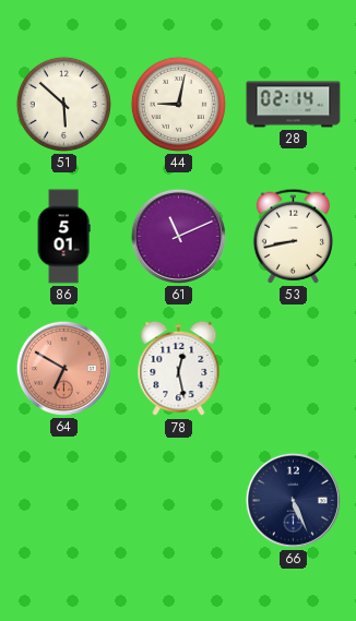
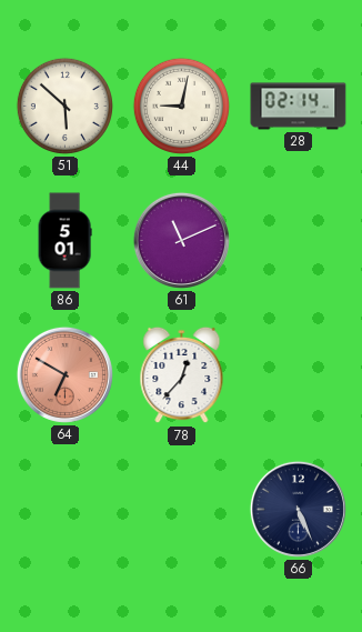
53: 8:43 -> none (293, 236)
78: 12:28 -> 12:37 (182, 375)
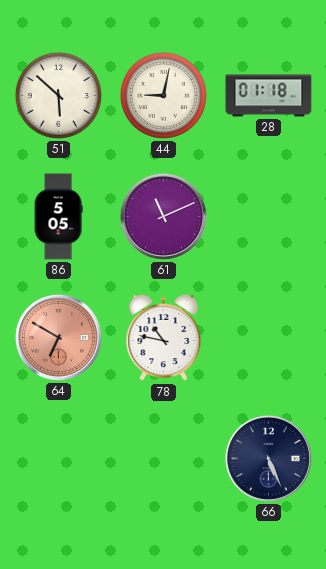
28: 02:14 -> 01:18 (269, 96)
86: 5:01 -> 5:05 (58, 217)
78: 12:37 -> 10:47 (164, 338)
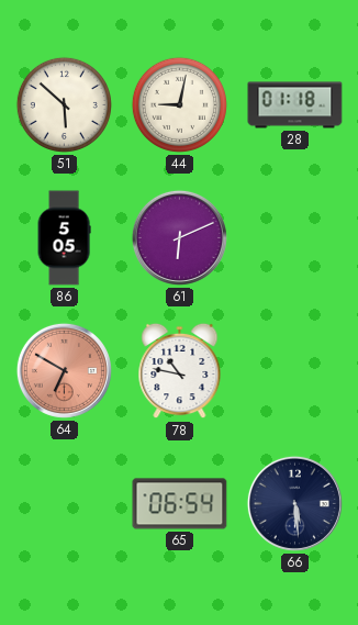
61: 11:11 -> 6:11 (179, 237)
65: none -> 06:54 (180, 504)
66: 5:26 -> 5:29 (294, 503)
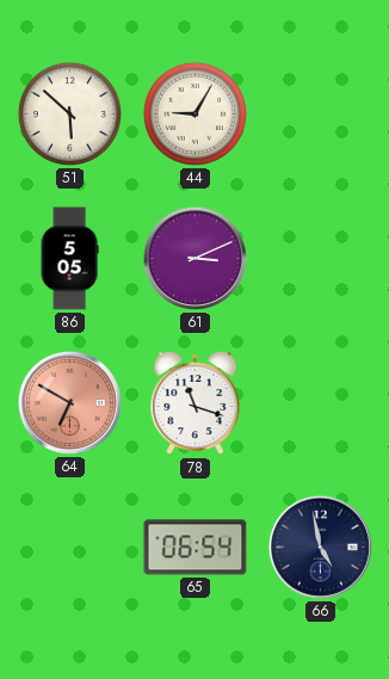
44: 9:02 -> 9:05 (194, 113)
28: 01:18 -> none (295, 105)
61: 6:11 -> 3:11 (194, 258)
78: 10:47 -> 11:18 (196, 403)
66: 5:29 -> 4:58 (320, 547)
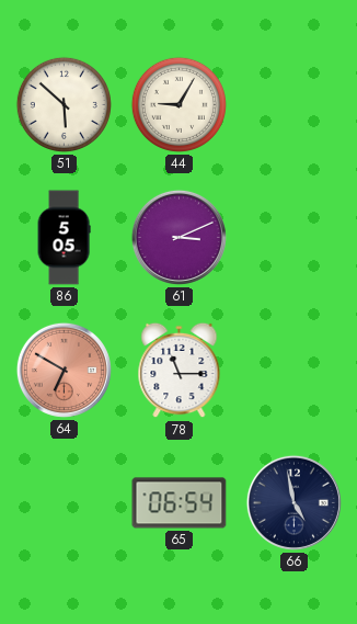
78: 11:18 -> 11:15 (180, 371)
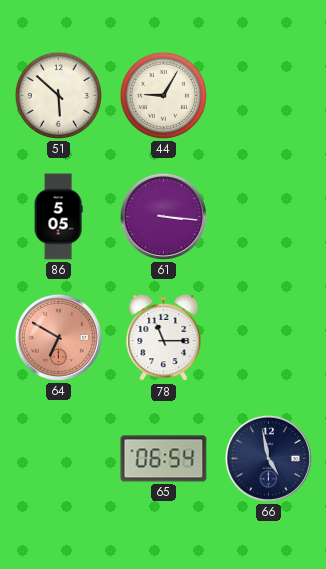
61: 3:11 -> 3:16 (163, 216)
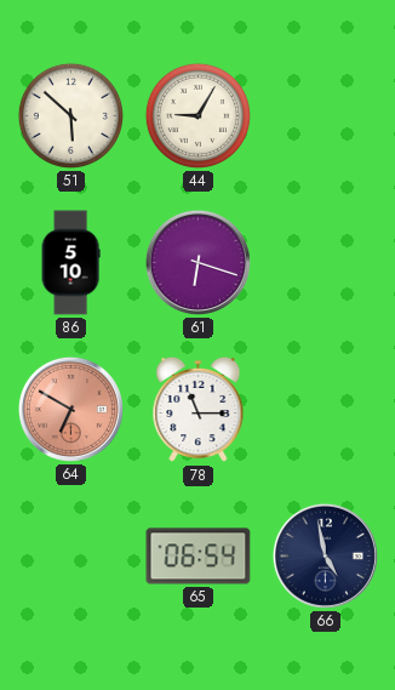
86: 5:05 -> 5:10 (70, 263)
61: 3:16 -> 6:18 (198, 262)
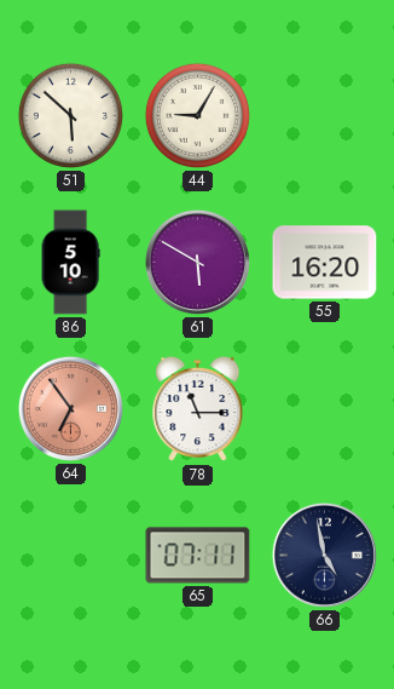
61: 6:18 -> 5:50 (197, 262)
55: none -> 16:20 (325, 263)
64: 6:50 -> 6:54 (70, 408)
65: 06:54 -> 07:11 (198, 556)
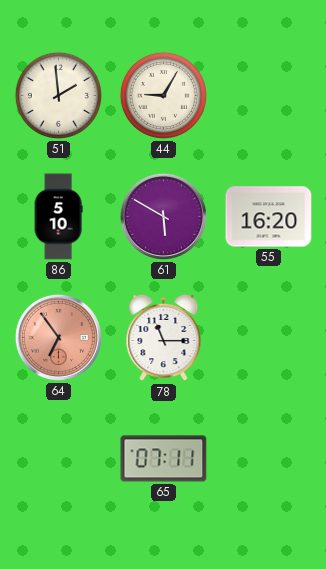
51: 5:52 -> 1:59 (58, 95)
66: 4:58 -> none (324, 555)
